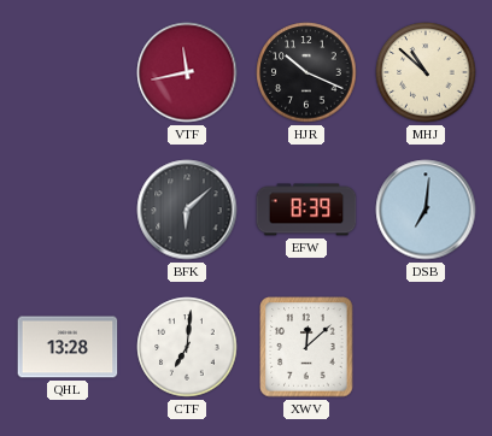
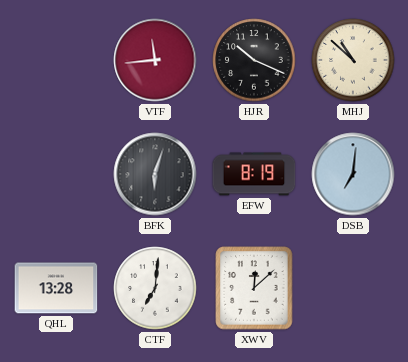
VTF: 11:43 -> 11:44 (155, 60)
BFK: 6:08 -> 6:03 (155, 174)
EFW: 8:39 -> 8:19 (254, 174)
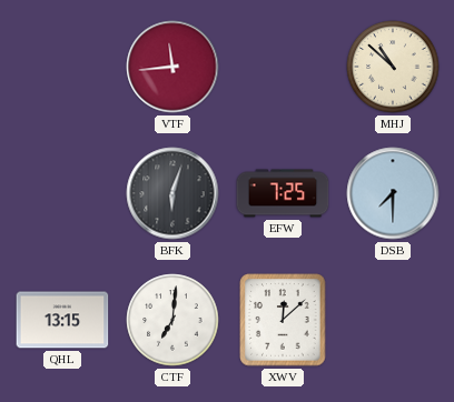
HJR: 10:19 -> none (254, 60)
EFW: 8:19 -> 7:25 (283, 193)
DSB: 7:01 -> 7:30 (393, 193)
QHL: 13:28 -> 13:15 (62, 320)
